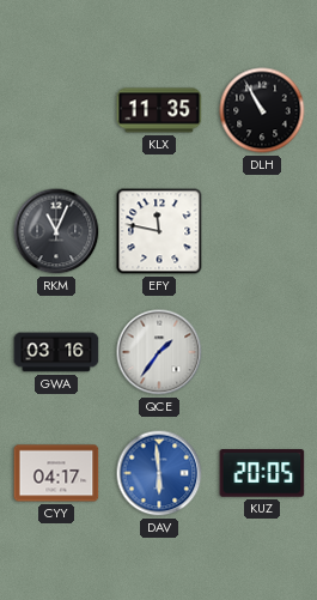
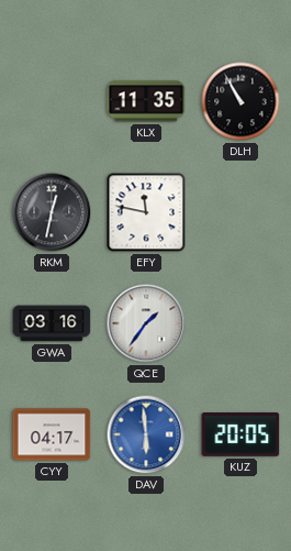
RKM: 11:04 -> 12:32 (52, 212)
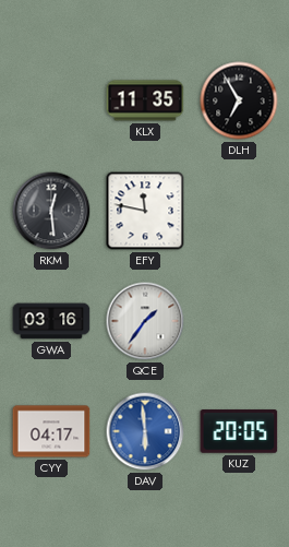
DLH: 10:55 -> 6:55 (239, 100)
RKM: 12:32 -> 12:29 (51, 211)
